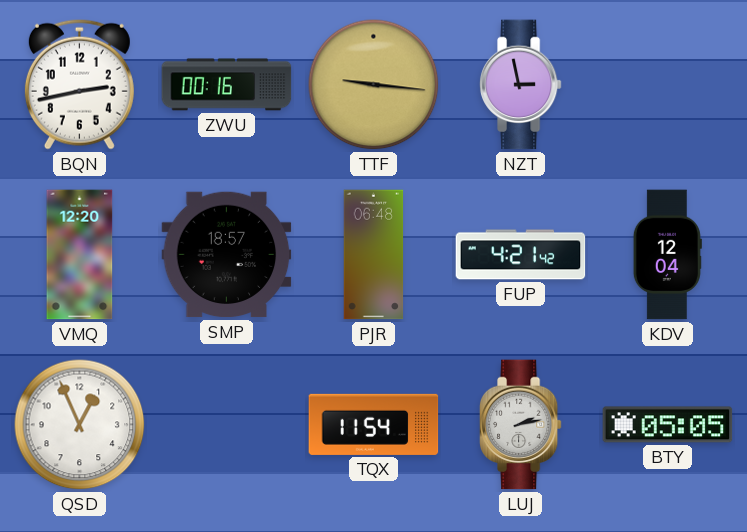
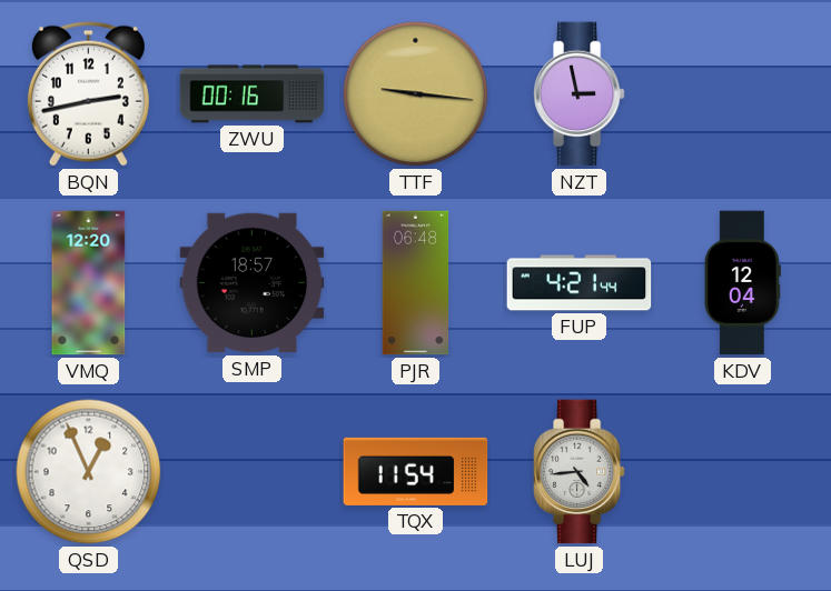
FUP: 4:21:42 -> 4:21:44 (580, 283)
LUJ: 2:13 -> 4:44 (578, 472)
BTY: 05:05 -> none (668, 425)
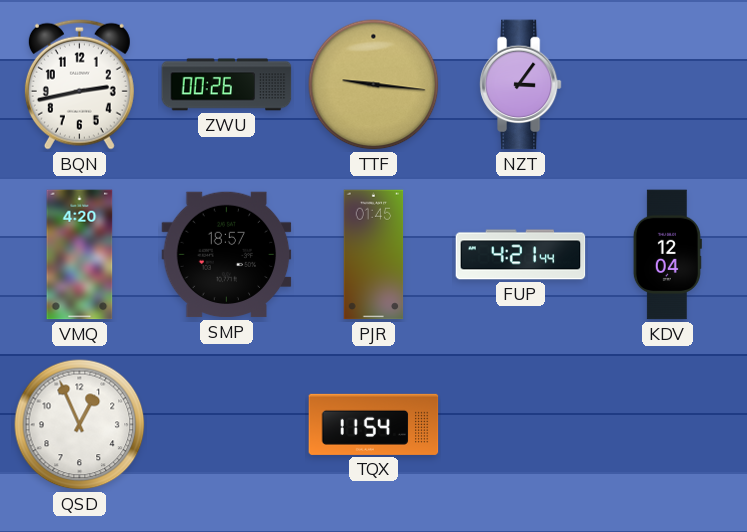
ZWU: 00:16 -> 00:26 (227, 85)
NZT: 2:58 -> 3:06 (520, 85)
VMQ: 12:20 -> 4:20 (80, 255)
PJR: 06:48 -> 01:45 (374, 255)
LUJ: 4:44 -> none (578, 472)
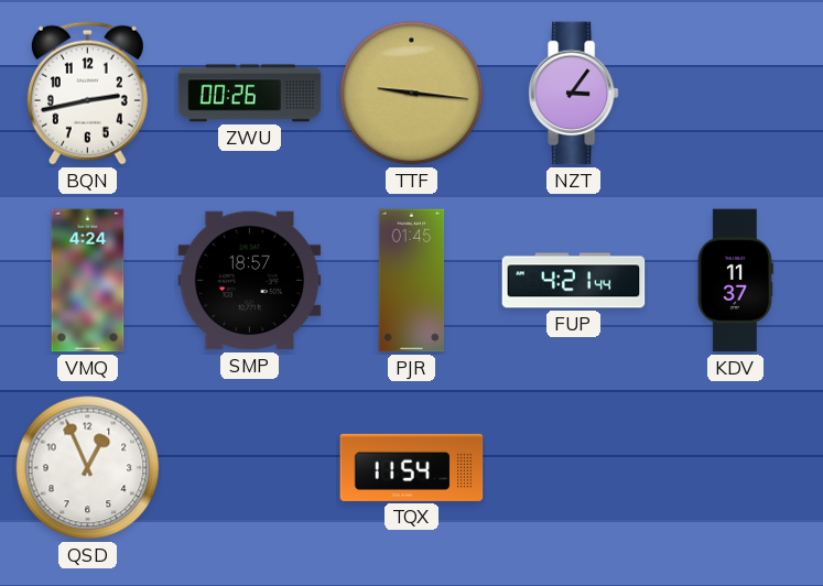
VMQ: 4:20 -> 4:24 (88, 281)
KDV: 12:04 -> 11:37 (735, 281)
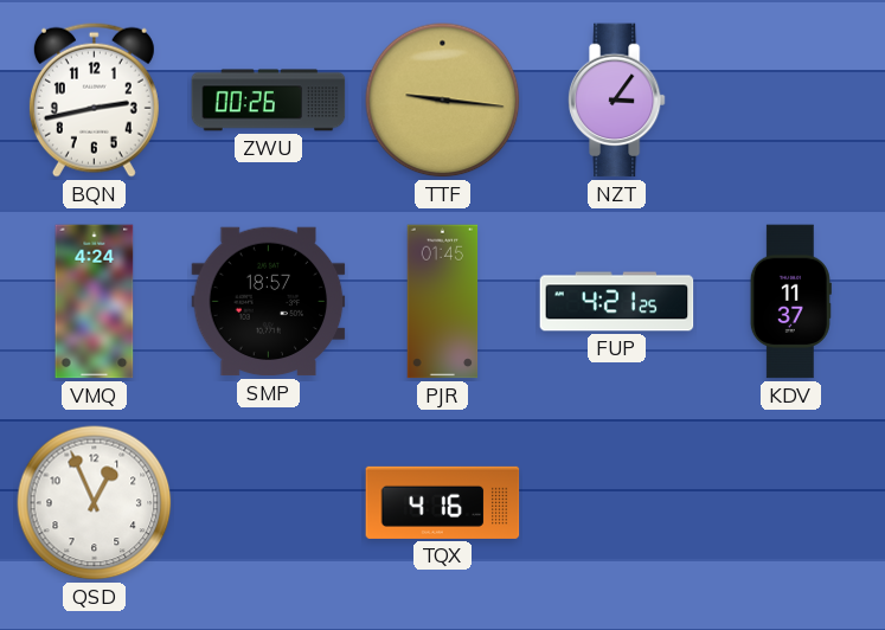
FUP: 4:21:44 -> 4:21:25 (617, 302)
TQX: 11:54 -> 4:16 (443, 502)
